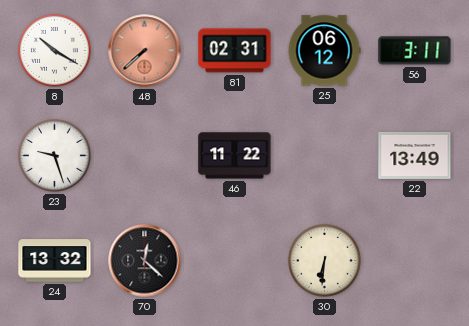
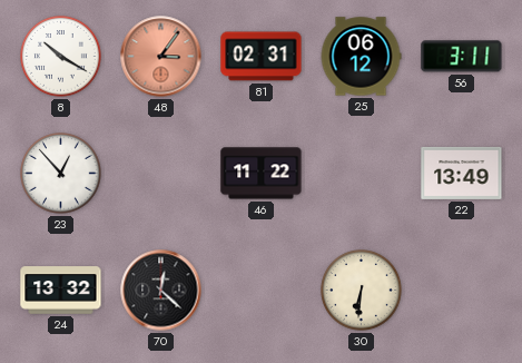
48: 7:38 -> 3:06 (161, 57)
23: 9:27 -> 12:53 (61, 174)
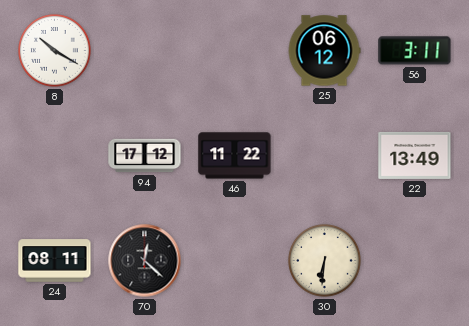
48: 3:06 -> none (161, 57)
81: 02:31 -> none (262, 57)
23: 12:53 -> none (61, 174)
94: none -> 17:12 (145, 156)
24: 13:32 -> 08:11 (55, 261)
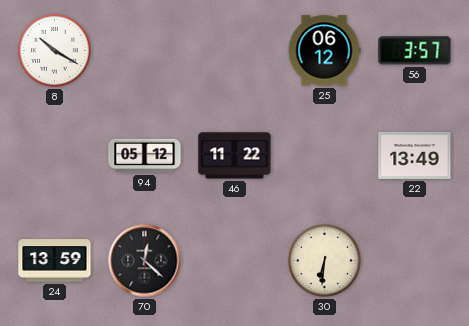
56: 3:11 -> 3:57 (415, 51)
94: 17:12 -> 05:12 (145, 156)
24: 08:11 -> 13:59 (55, 261)
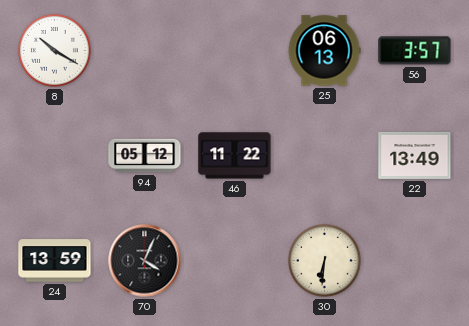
25: 06:12 -> 06:13 (324, 51)
70: 12:22 -> 4:04 (145, 261)
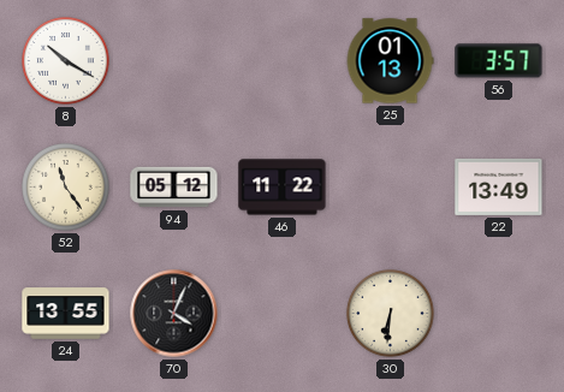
25: 06:13 -> 01:13 (390, 61)
52: none -> 11:24 (66, 188)
24: 13:59 -> 13:55 (66, 314)
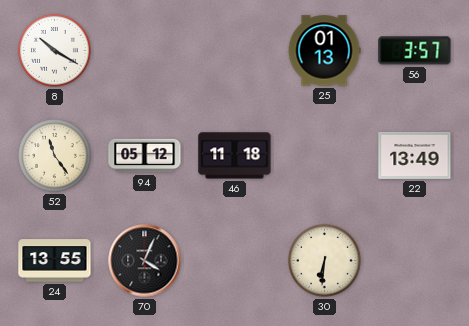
46: 11:22 -> 11:18 (235, 156)
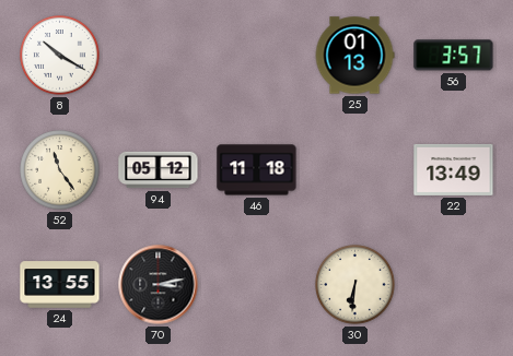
70: 4:04 -> 3:13 (159, 285)
